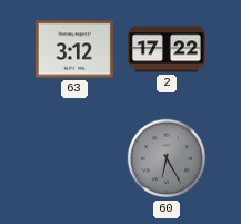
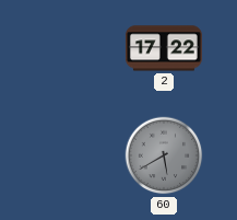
63: 3:12 -> none (74, 49)
60: 6:25 -> 5:40 (164, 155)
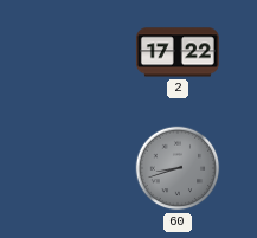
60: 5:40 -> 8:42 (178, 168)
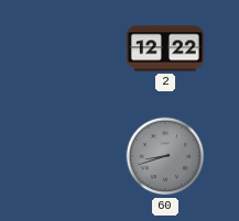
2: 17:22 -> 12:22 (165, 48)
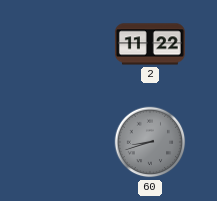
2: 12:22 -> 11:22 (150, 44)
